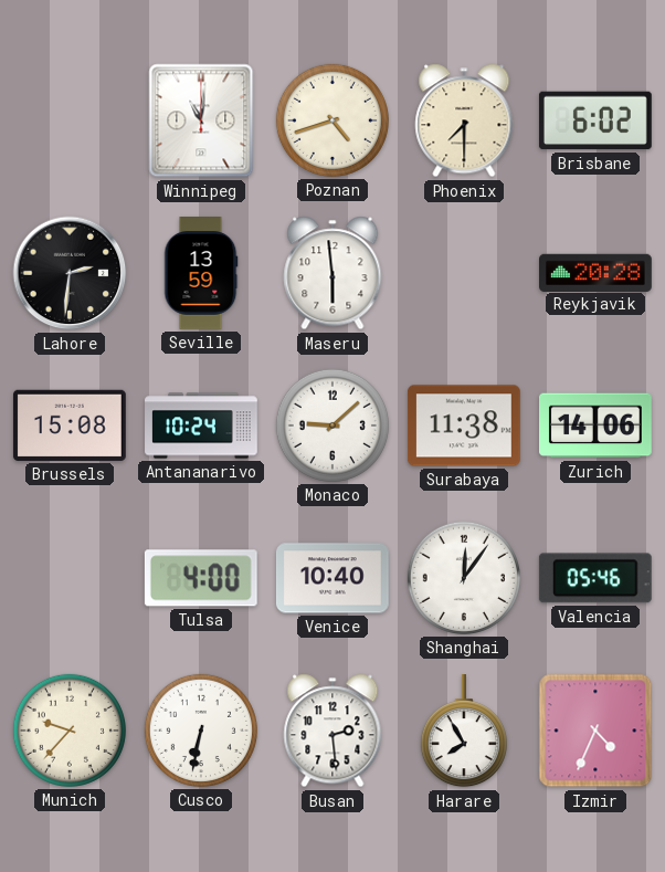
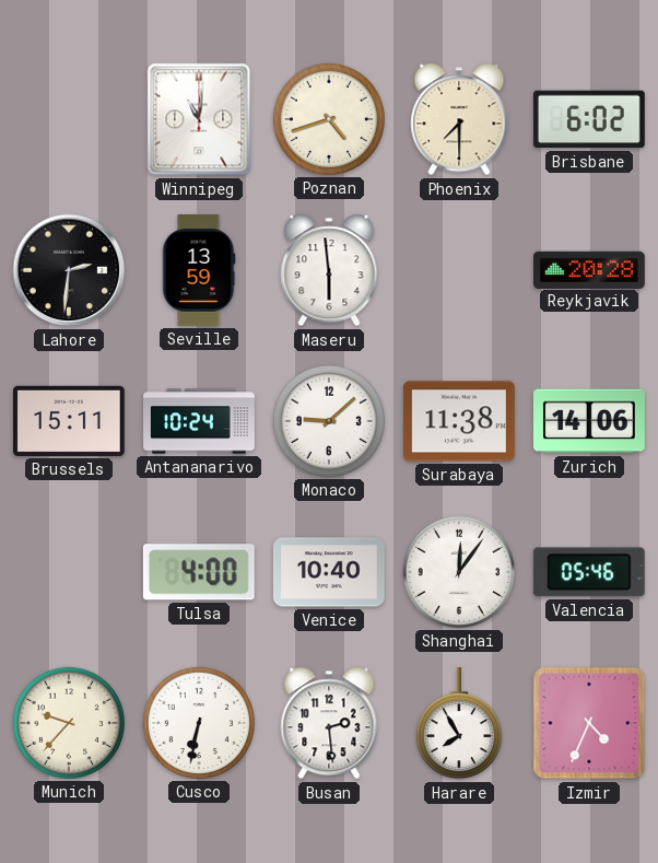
Brussels: 15:08 -> 15:11 (69, 421)
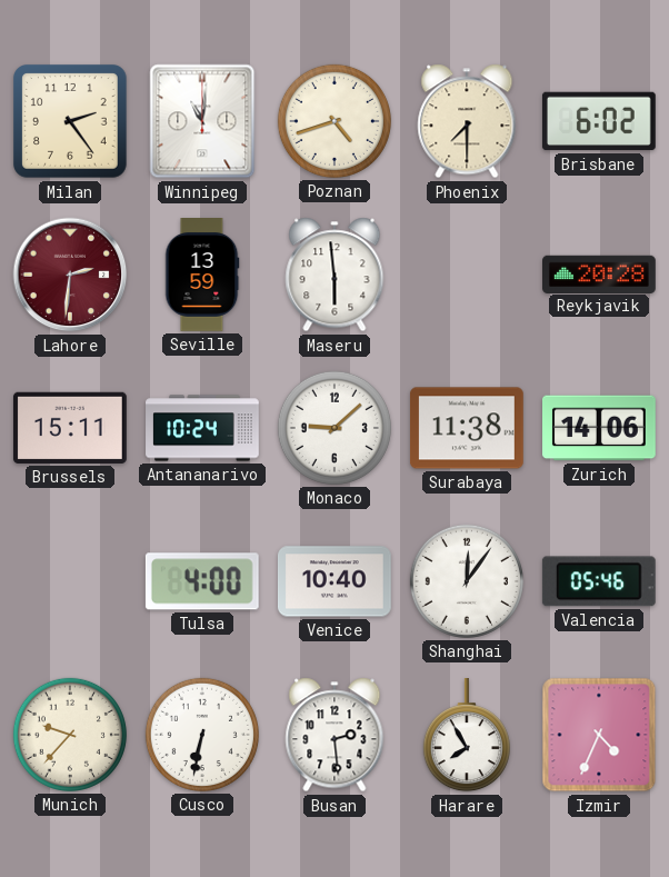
Milan: none -> 2:24 (71, 122)
Lahore dial: black -> burgundy (70, 275)
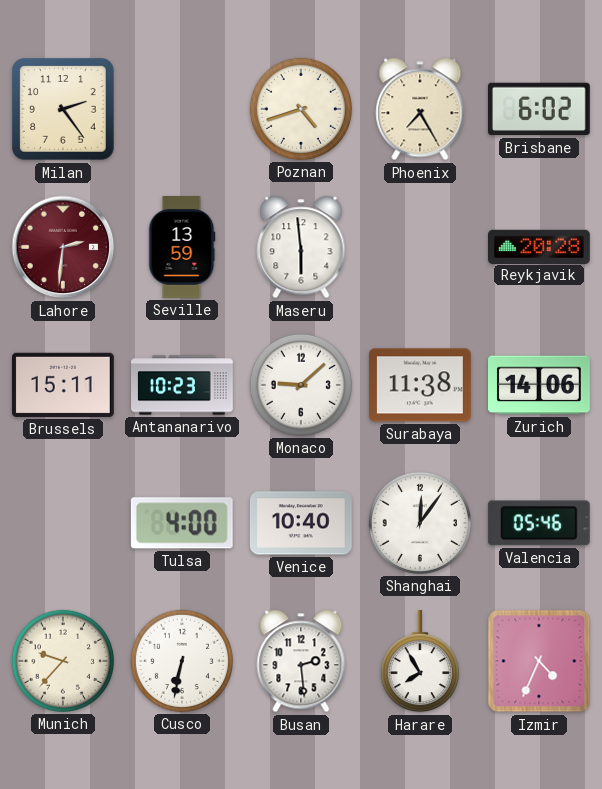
Winnipeg: 11:01 -> none (202, 121)
Phoenix: 7:30 -> 7:25 (420, 109)
Antananarivo: 10:24 -> 10:23 (182, 385)
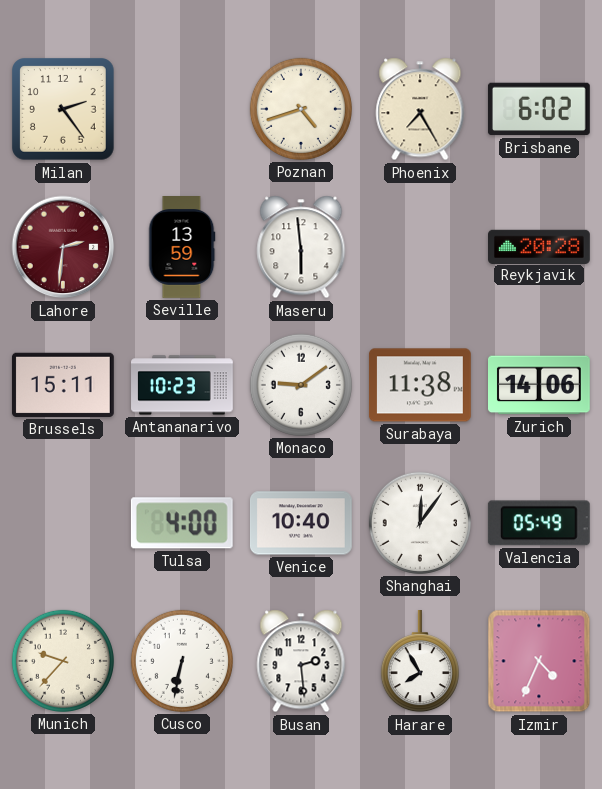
Monaco: 9:08 -> 9:09 (301, 385)
Valencia: 05:46 -> 05:49 (539, 523)
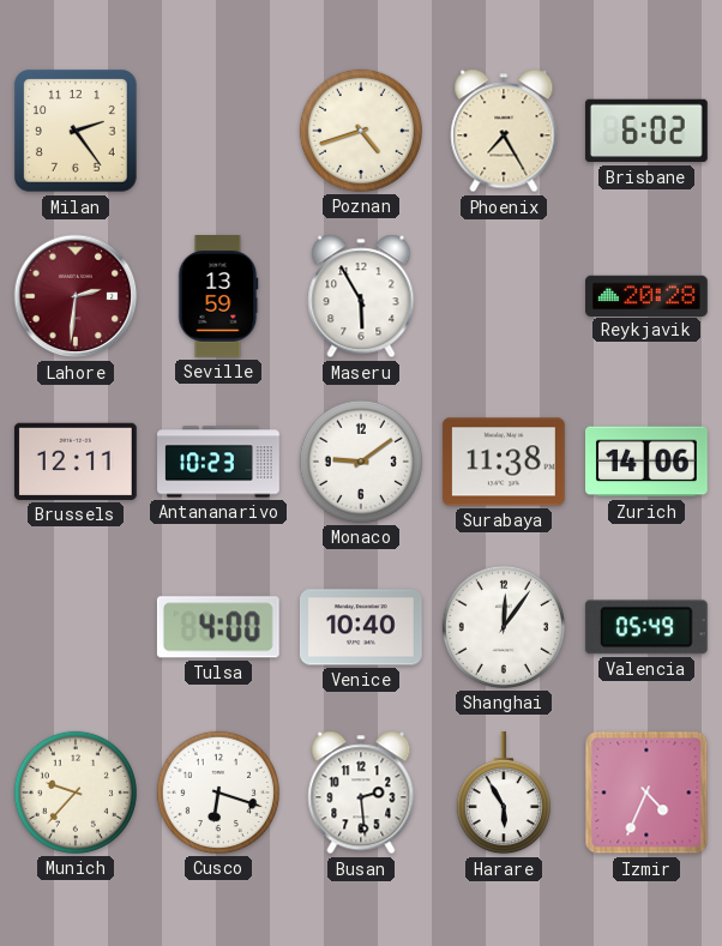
Maseru: 5:59 -> 5:55 (361, 296)
Brussels: 15:11 -> 12:11 (76, 462)
Cusco: 6:32 -> 6:18 (218, 793)
Harare: 7:55 -> 5:55 (504, 794)
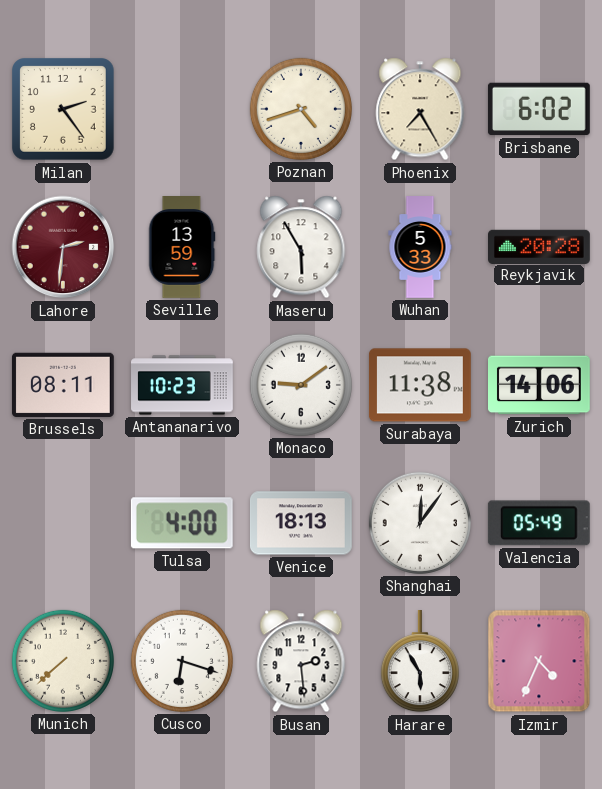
Wuhan: none -> 5:33 (420, 247)
Brussels: 12:11 -> 08:11 (63, 385)
Venice: 10:40 -> 18:13 (301, 523)
Munich: 9:37 -> 7:38 (63, 661)
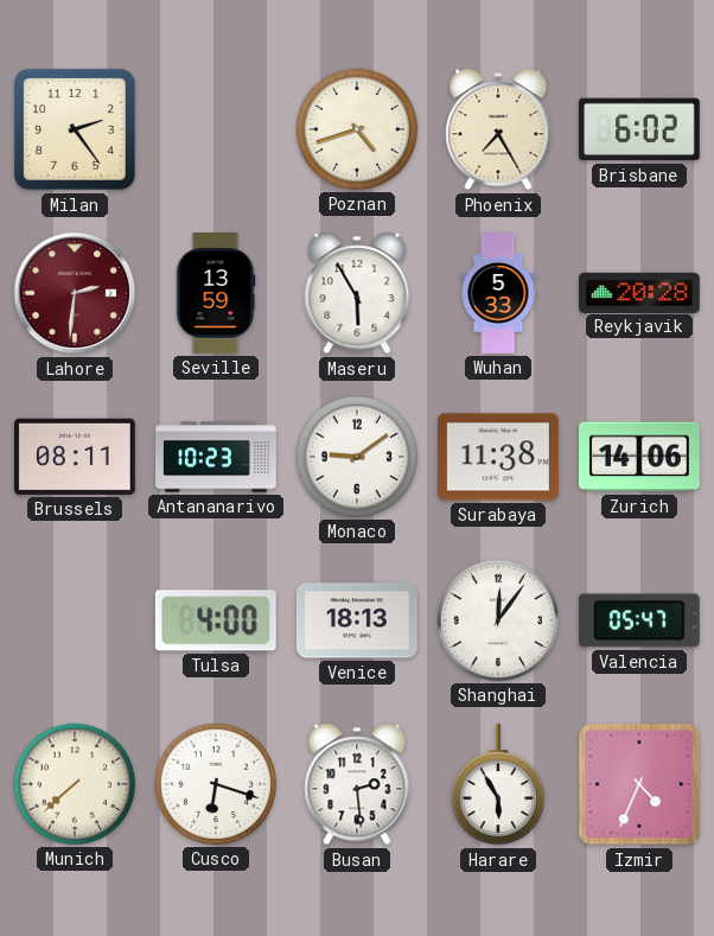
Valencia: 05:49 -> 05:47 (639, 620)
